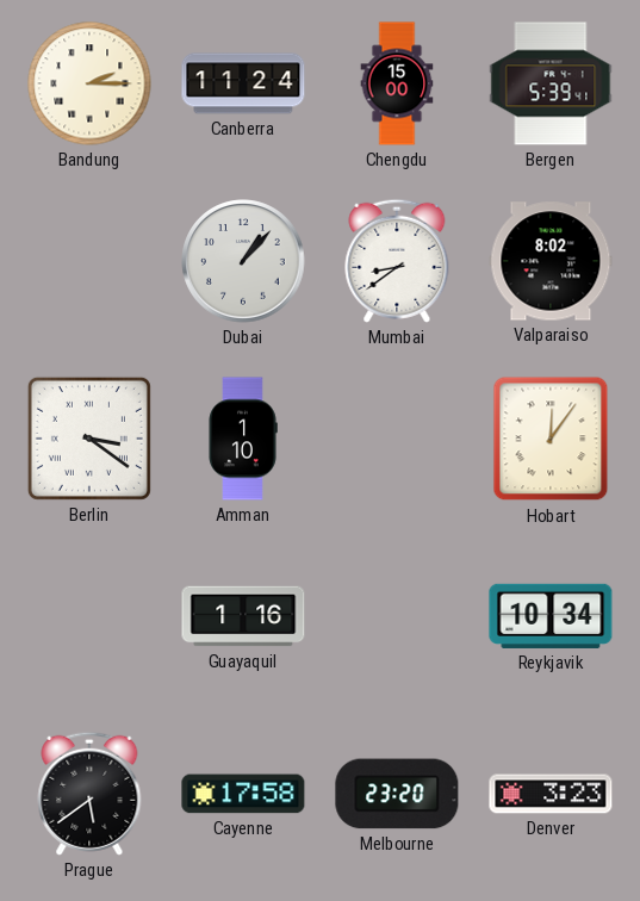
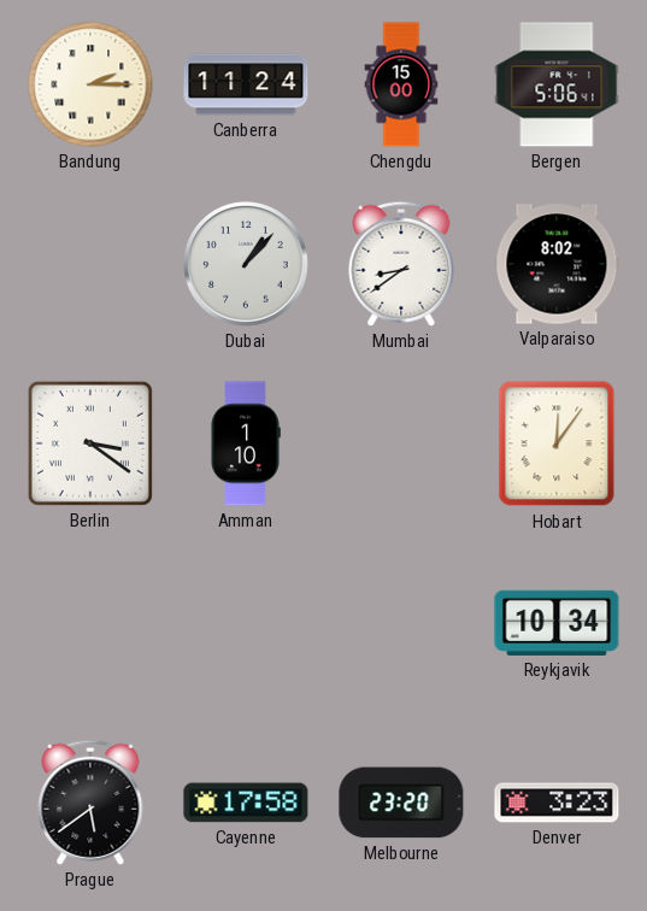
Bergen: 5:39 -> 5:06 (557, 84)
Guayaquil: 1:16 -> none (243, 616)
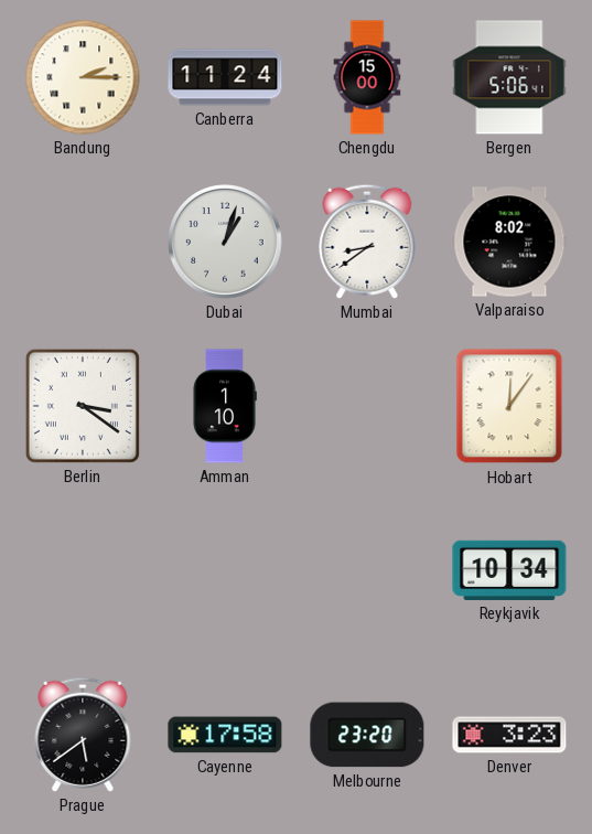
Dubai: 1:07 -> 1:03 (225, 242)
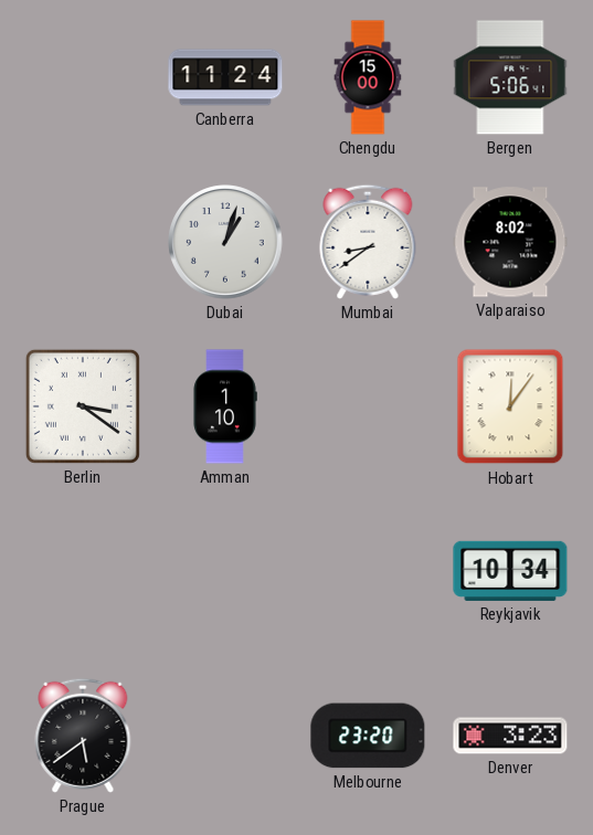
Bandung: 2:15 -> none (83, 77)
Cayenne: 17:58 -> none (225, 735)
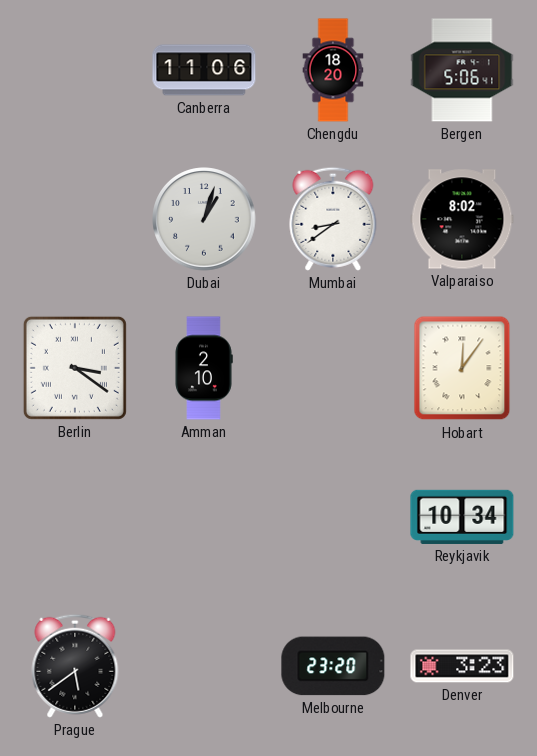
Canberra: 11:24 -> 11:06 (204, 70)
Chengdu: 15:00 -> 18:20 (333, 70)
Amman: 1:10 -> 2:10 (204, 368)
